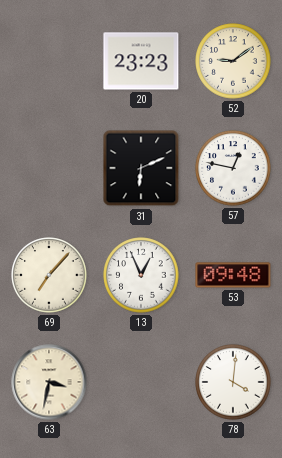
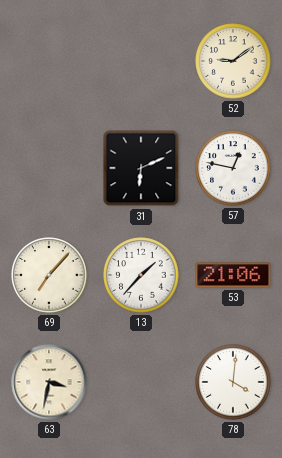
20: 23:23 -> none (141, 61)
13: 12:56 -> 1:37 (141, 275)
53: 09:48 -> 21:06 (233, 275)
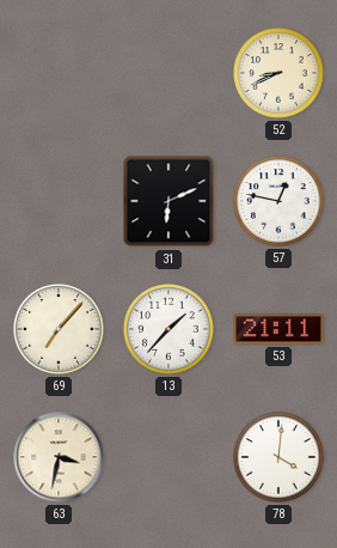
52: 9:09 -> 8:41 (278, 73)
53: 21:06 -> 21:11 (278, 329)
